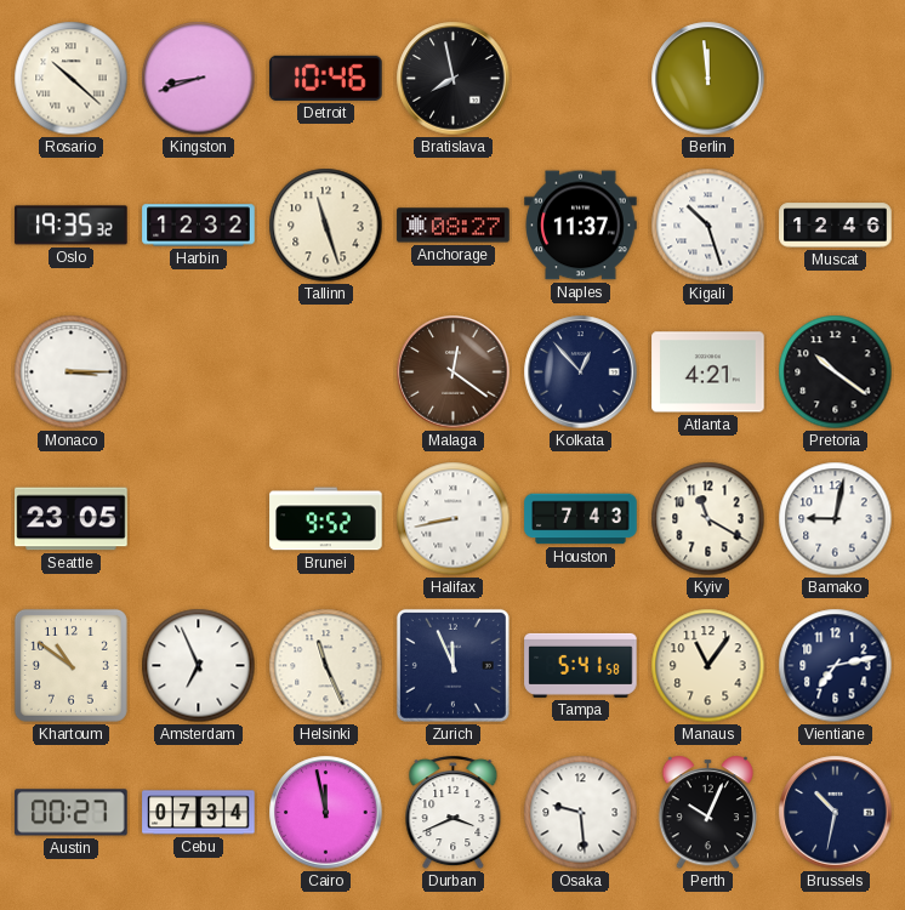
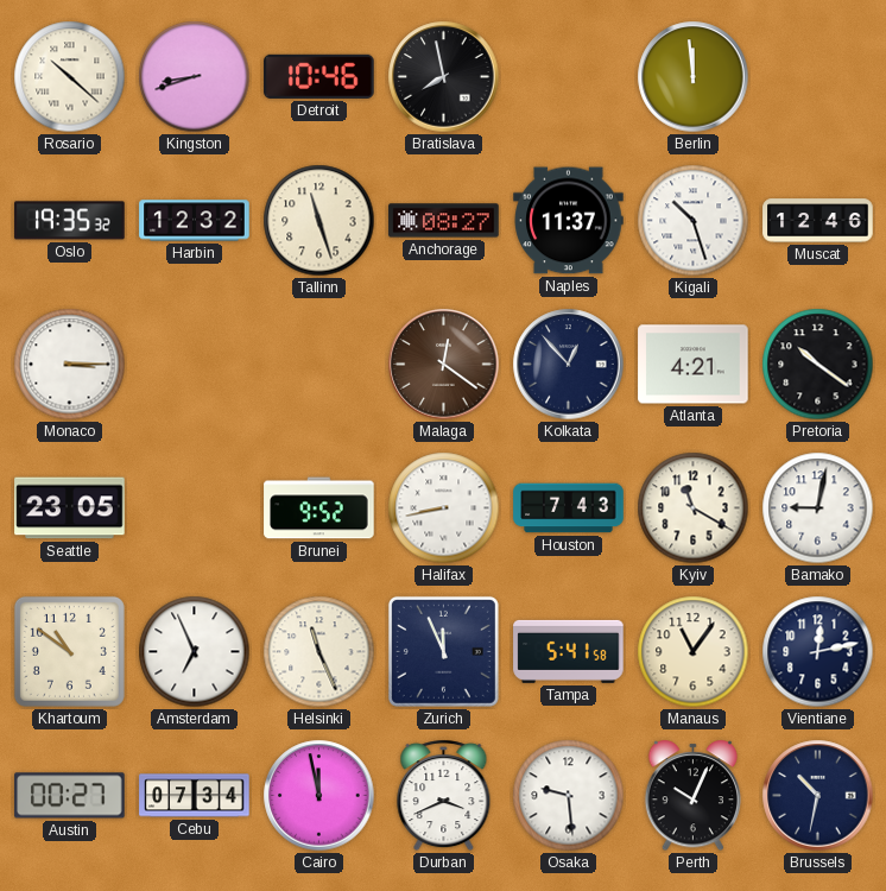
Vientiane: 7:13 -> 12:13 (818, 652)
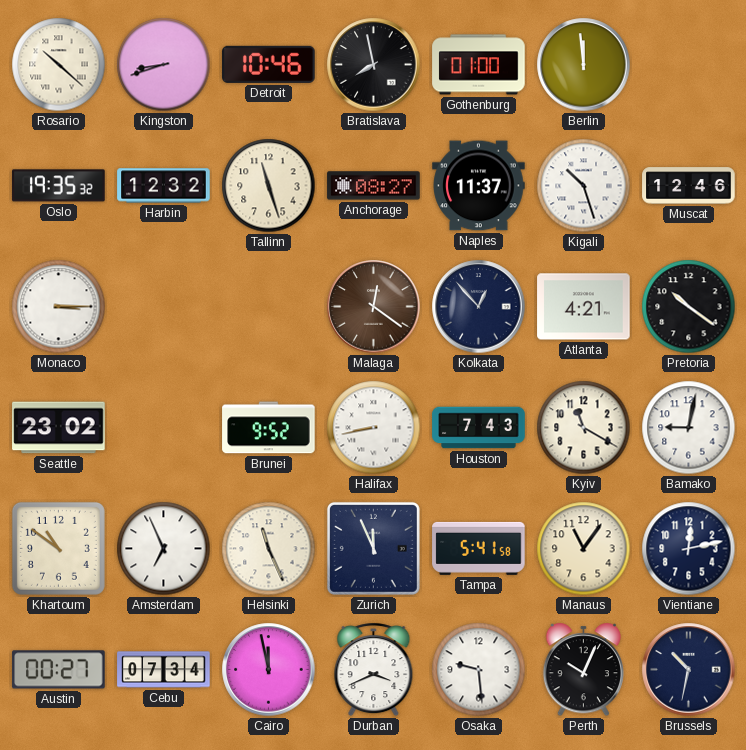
Gothenburg: none -> 01:00 (479, 65)
Seattle: 23:05 -> 23:02 (59, 428)
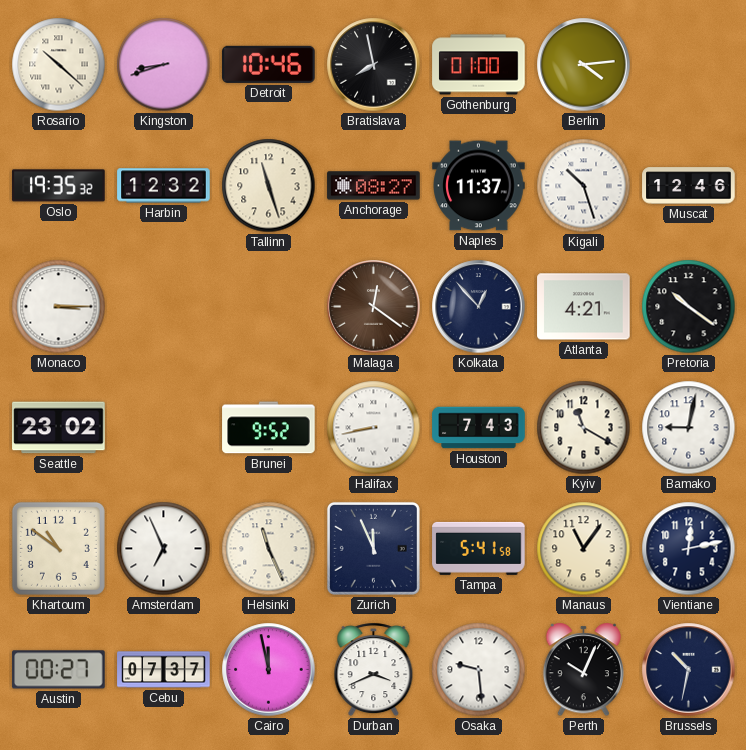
Berlin: 11:59 -> 4:14 (584, 65)
Cebu: 07:34 -> 07:37 (164, 670)
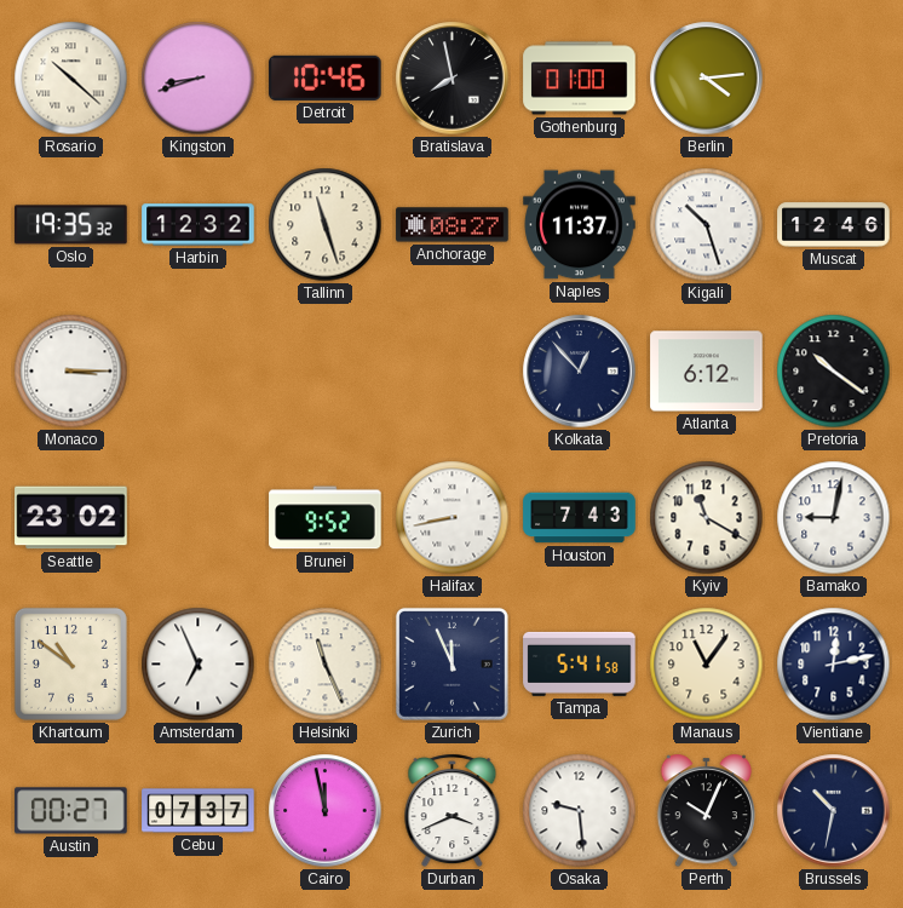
Malaga: 12:21 -> none (374, 307)
Atlanta: 4:21 -> 6:12 (707, 372)
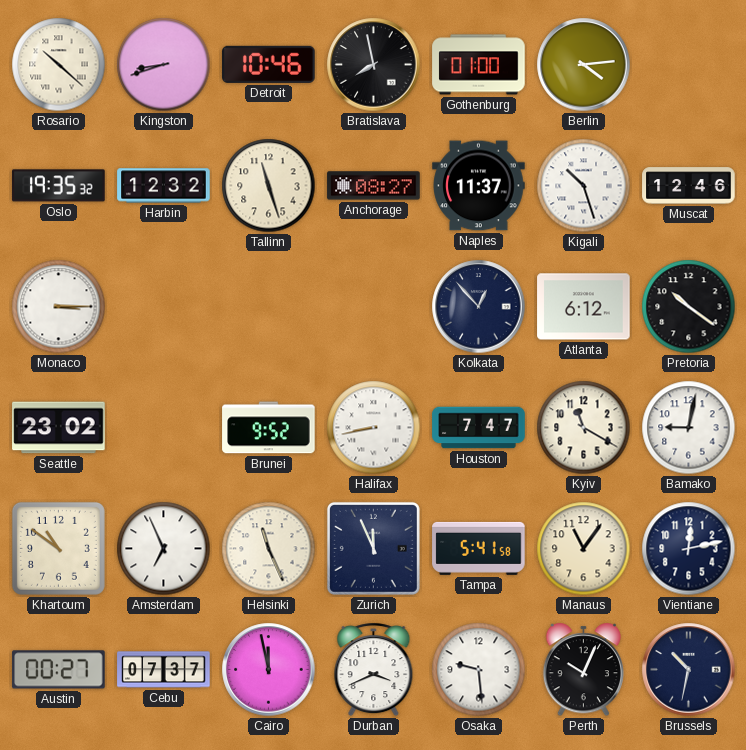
Houston: 7:43 -> 7:47 (479, 428)
